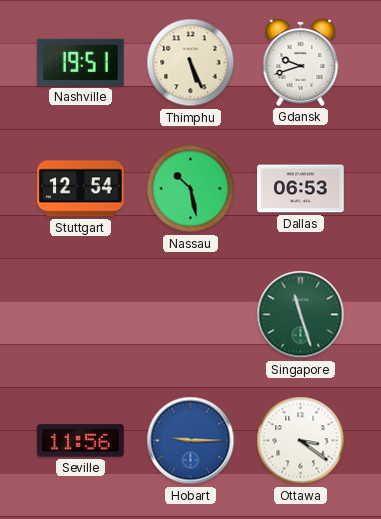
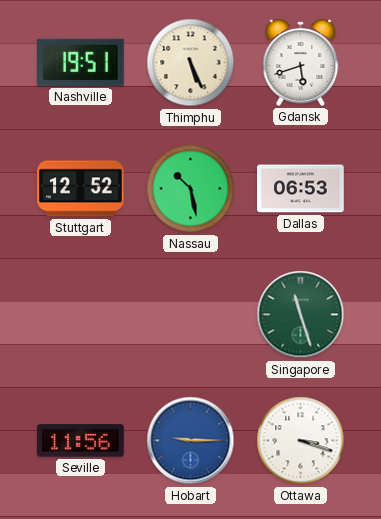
Gdansk: 9:42 -> 5:42 (301, 62)
Stuttgart: 12:54 -> 12:52 (81, 189)
Ottawa: 3:21 -> 3:18 (301, 441)
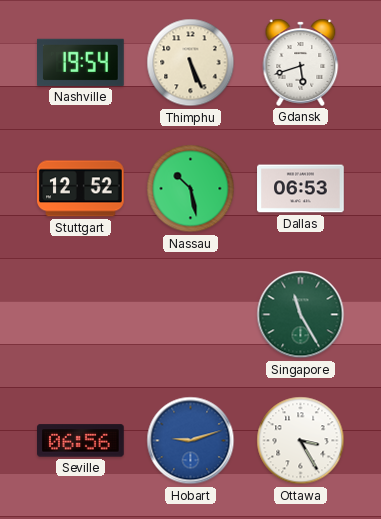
Nashville: 19:51 -> 19:54 (81, 62)
Singapore: 11:27 -> 11:25 (301, 315)
Seville: 11:56 -> 06:56 (81, 441)
Hobart: 9:15 -> 9:12 (191, 441)
Ottawa: 3:18 -> 3:25 (301, 441)
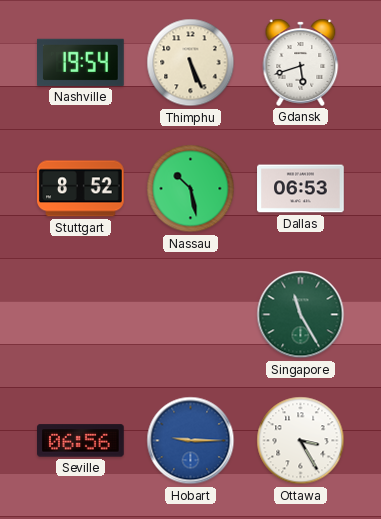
Stuttgart: 12:52 -> 8:52 (81, 189)
Hobart: 9:12 -> 9:15 (191, 441)
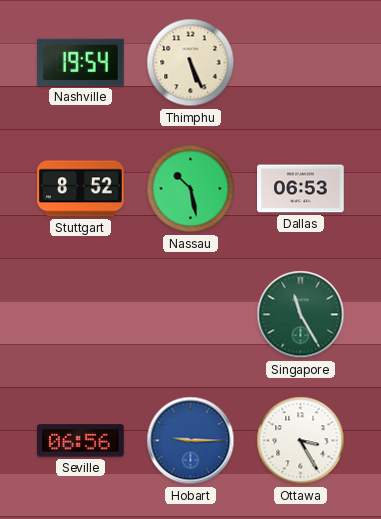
Gdansk: 5:42 -> none (301, 62)
